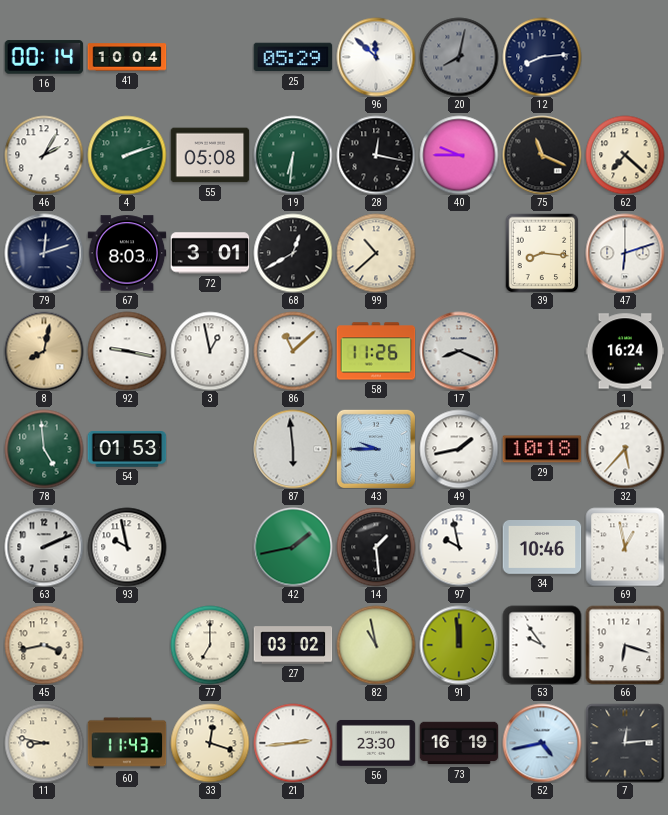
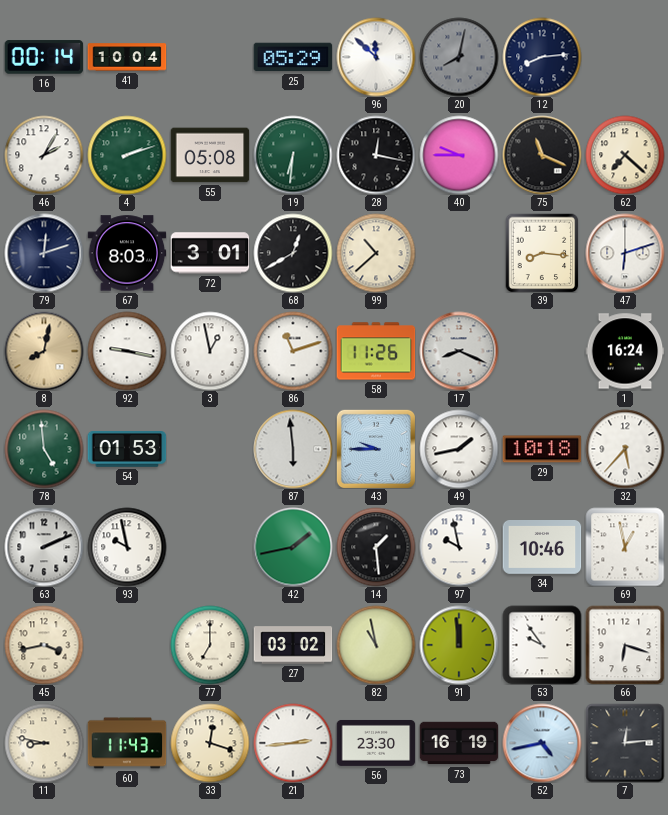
86: 11:08 -> 11:12 (293, 351)
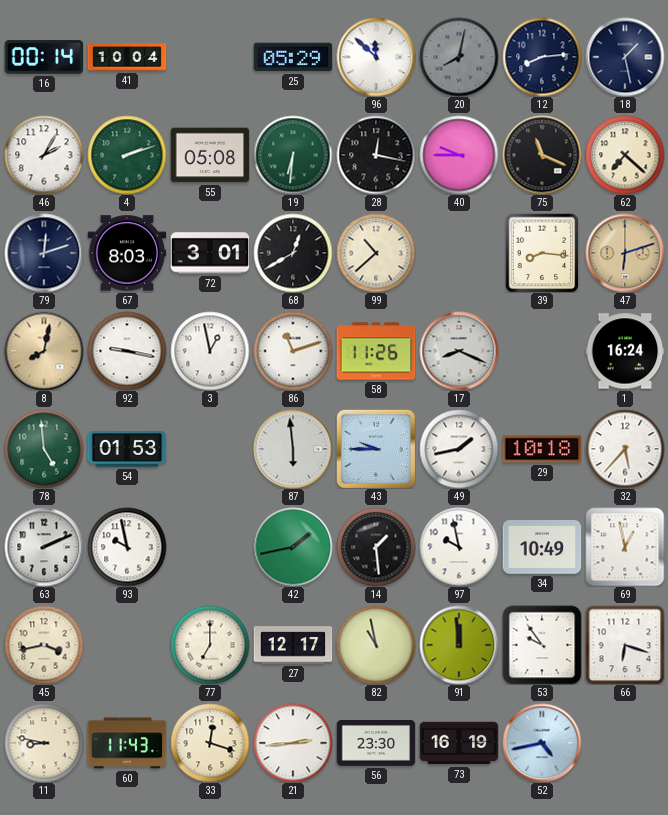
18: none -> 1:28 (625, 57)
47 dial: white -> champagne (625, 253)
34: 10:46 -> 10:49 (542, 548)
27: 03:02 -> 12:17 (293, 645)
7: 12:14 -> none (625, 743)
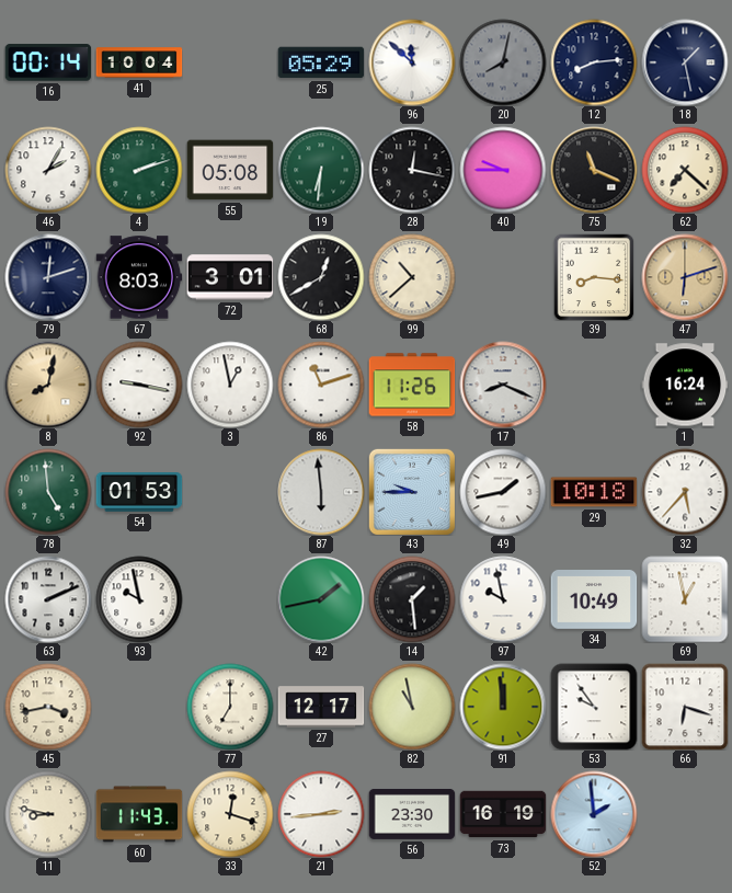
52: 4:43 -> 1:59 (594, 814)
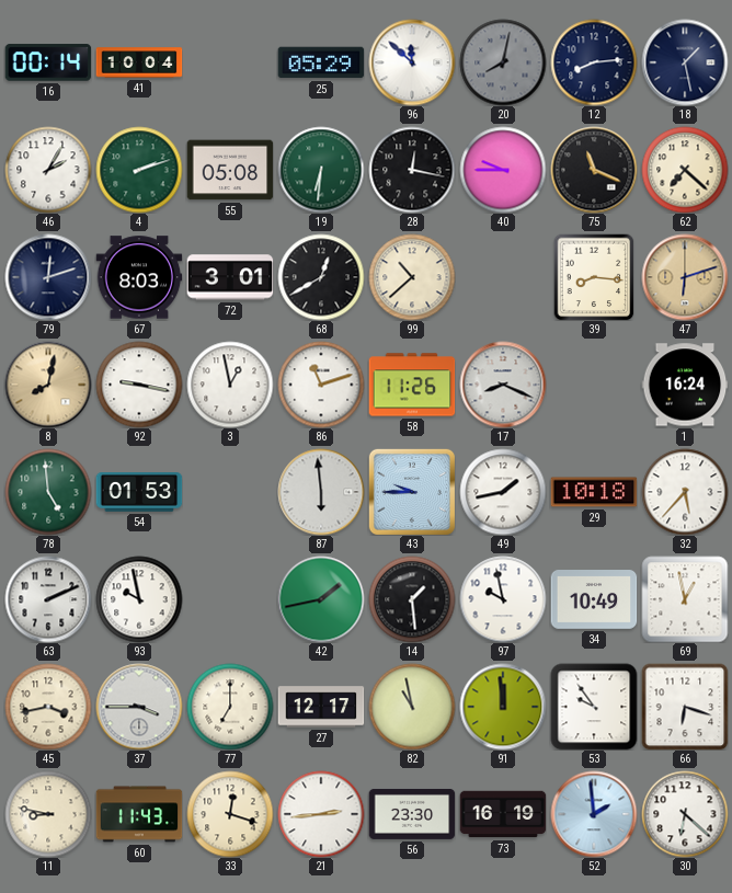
37: none -> 3:45 (139, 707)
30: none -> 6:22 (685, 814)
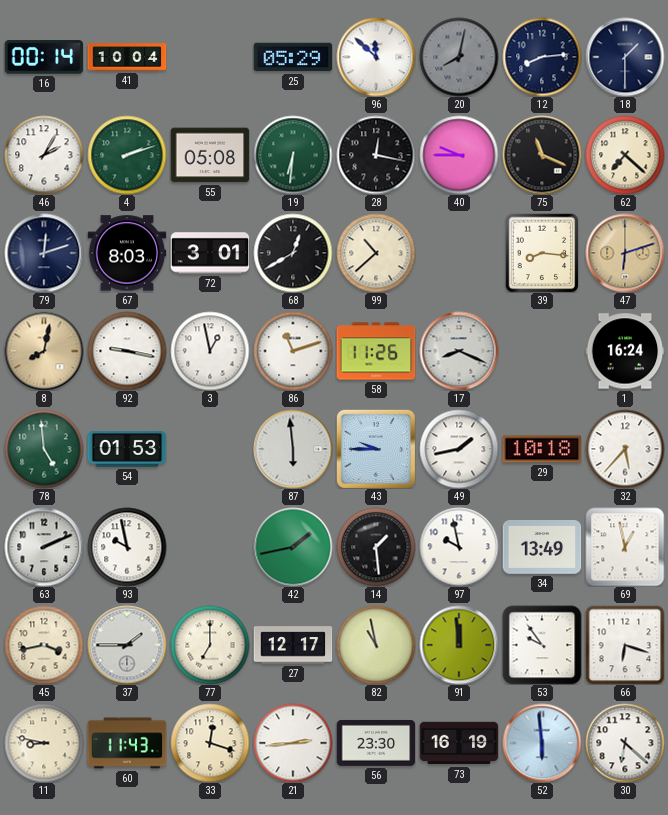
18: 1:28 -> 1:30 (625, 57)
34: 10:49 -> 13:49 (542, 548)
37: 3:45 -> 1:45 (127, 645)
52: 1:59 -> 5:59 (542, 743)
